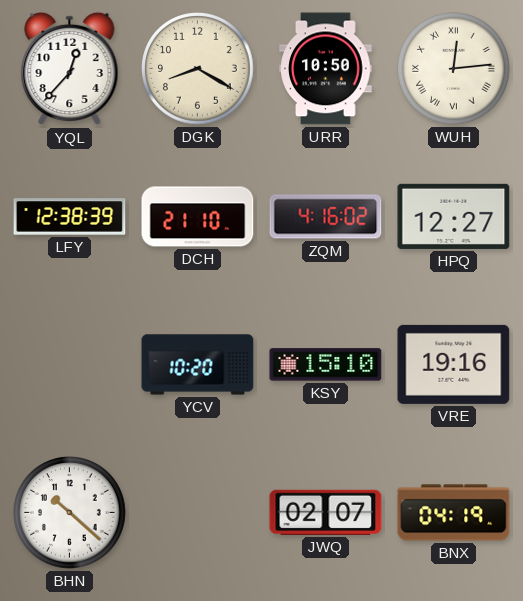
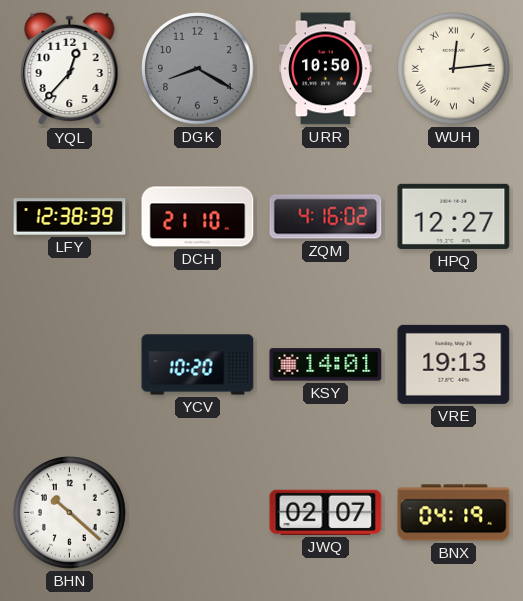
DGK dial: cream -> grey (198, 69)
KSY: 15:10 -> 14:01 (326, 365)
VRE: 19:16 -> 19:13 (454, 364)
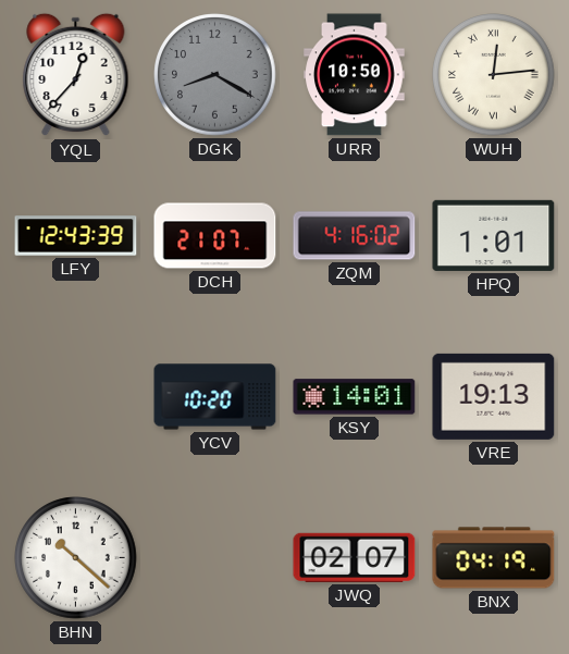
LFY: 12:38 -> 12:43 (76, 236)
DCH: 21:10 -> 21:07 (215, 236)
HPQ: 12:27 -> 1:01 (494, 235)
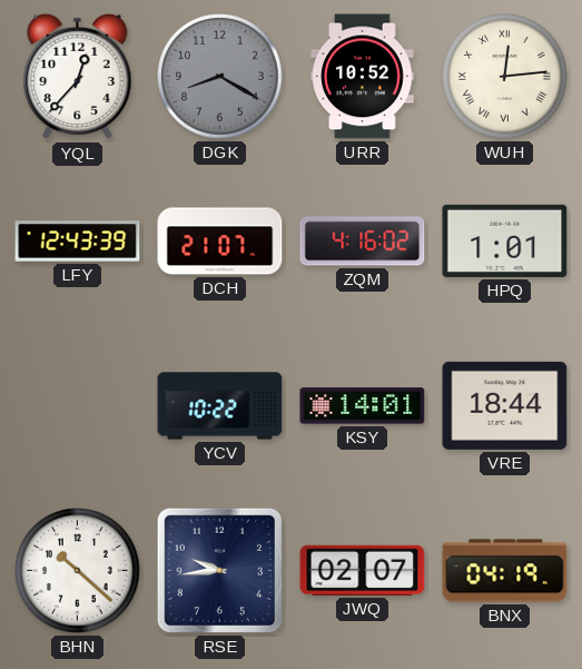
URR: 10:50 -> 10:52 (363, 77)
YCV: 10:20 -> 10:22 (220, 406)
VRE: 19:13 -> 18:44 (505, 405)
RSE: none -> 9:44 (219, 570)
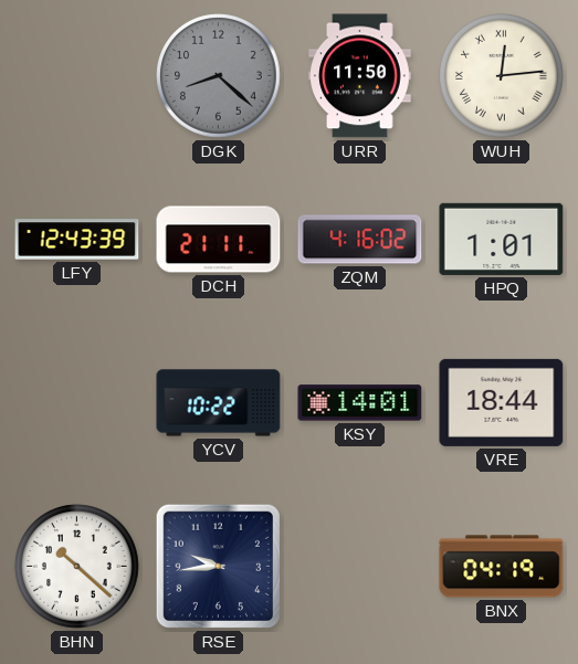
YQL: 12:37 -> none (78, 77)
DGK: 8:20 -> 8:22 (219, 76)
URR: 10:52 -> 11:50 (360, 76)
DCH: 21:07 -> 21:11 (219, 240)
JWQ: 02:07 -> none (363, 570)
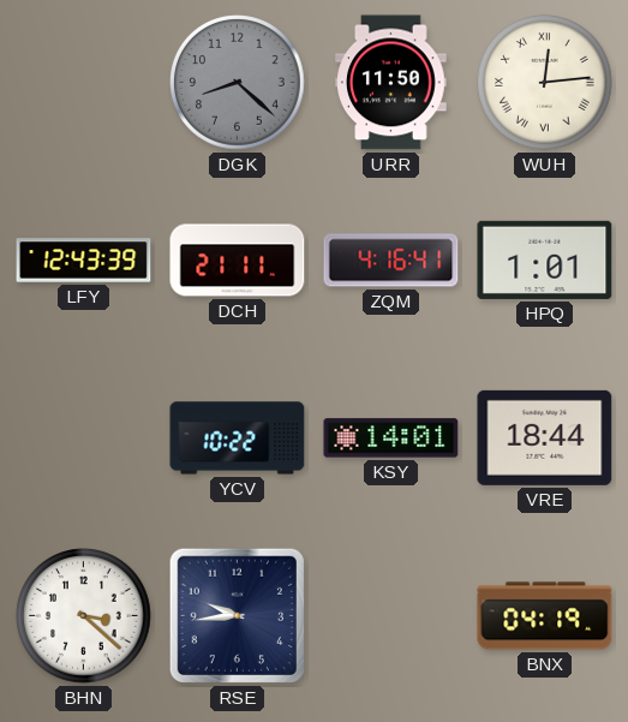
ZQM: 4:16:02 -> 4:16:41 (391, 261)
BHN: 10:22 -> 3:22 (84, 616)
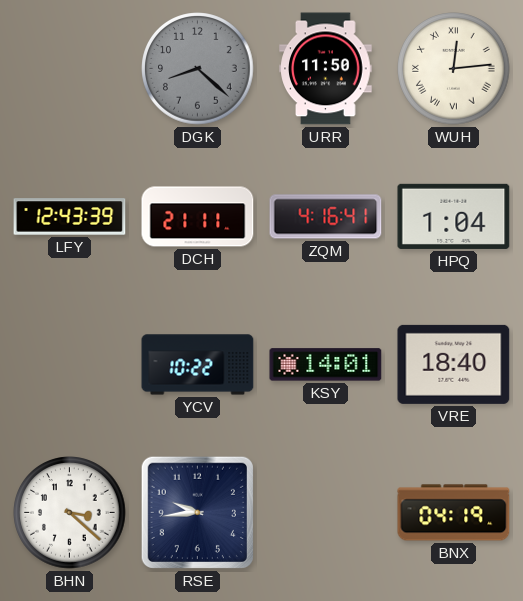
HPQ: 1:01 -> 1:04 (454, 216)
VRE: 18:44 -> 18:40 (454, 364)
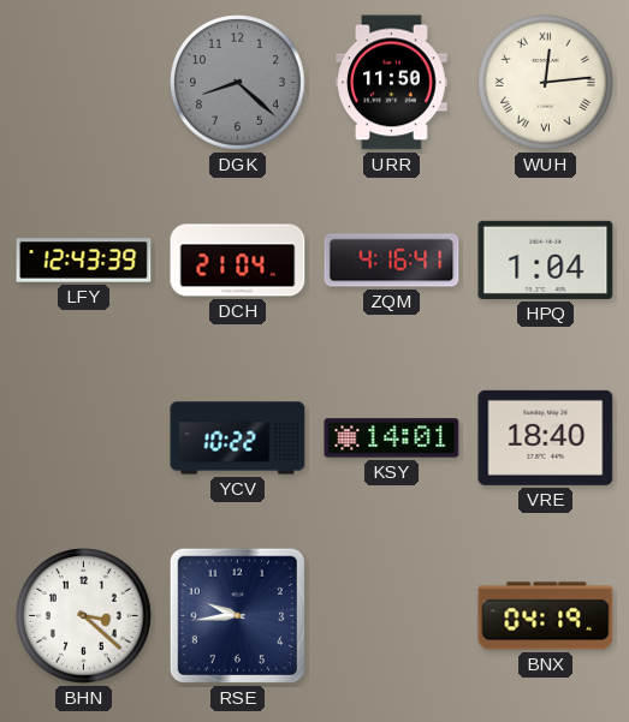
DCH: 21:11 -> 21:04 (238, 261)
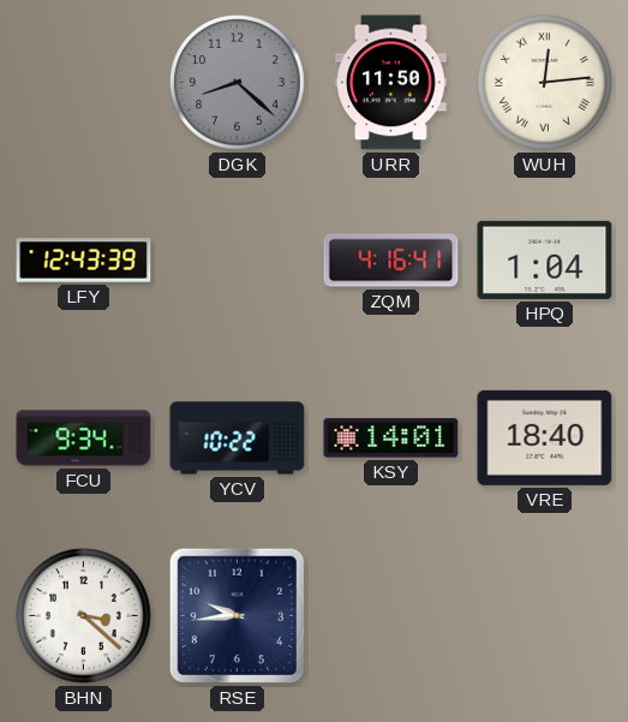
DCH: 21:04 -> none (238, 261)
FCU: none -> 9:34 (84, 438)
BNX: 04:19 -> none (546, 616)
